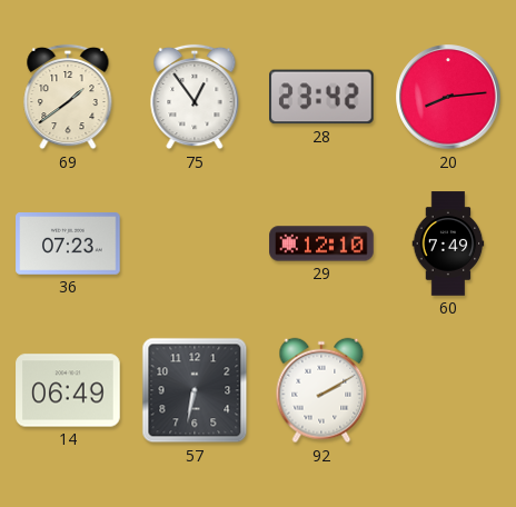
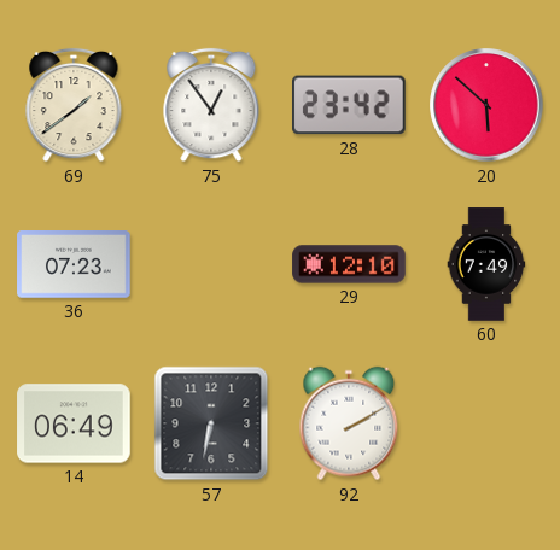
20: 8:14 -> 5:52 (486, 105)
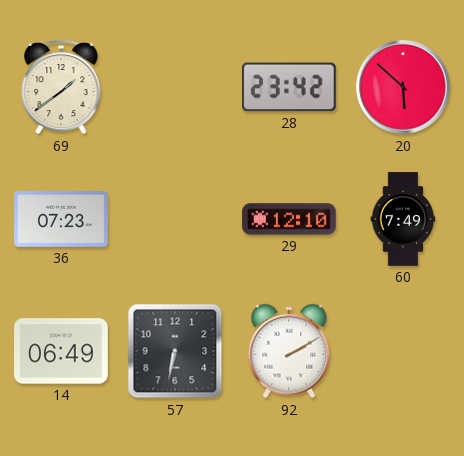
75: 12:54 -> none (211, 105)
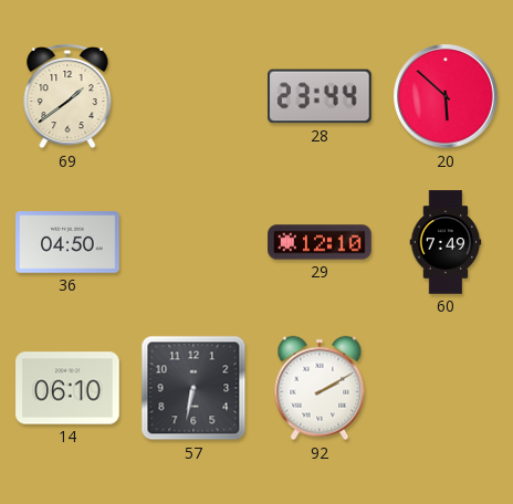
28: 23:42 -> 23:44 (321, 96)
36: 07:23 -> 04:50 (67, 242)
14: 06:49 -> 06:10 (67, 388)
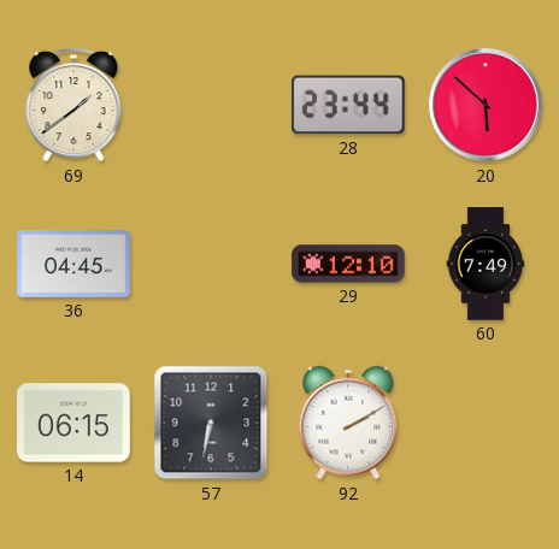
36: 04:50 -> 04:45 (73, 264)
14: 06:10 -> 06:15 (73, 423)
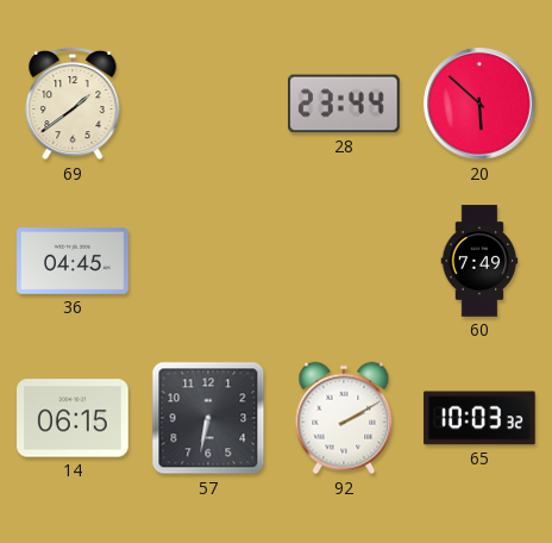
29: 12:10 -> none (348, 264)
65: none -> 10:03 (479, 418)
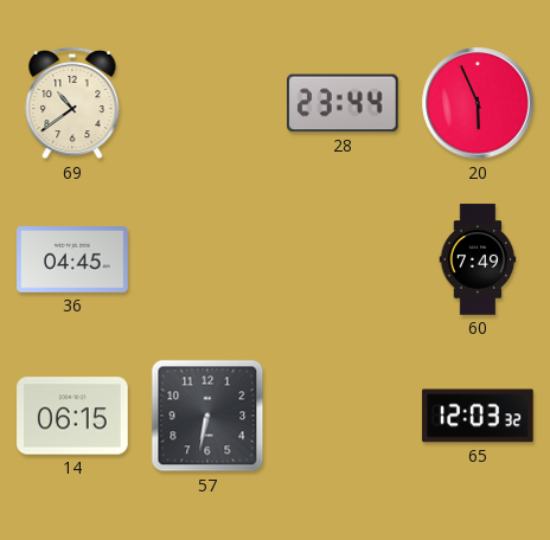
69: 1:39 -> 10:39 (72, 103)
20: 5:52 -> 5:56 (478, 103)
92: 2:10 -> none (344, 418)
65: 10:03 -> 12:03 (478, 416)
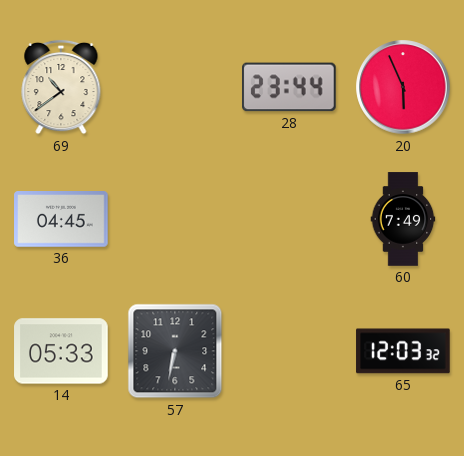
14: 06:15 -> 05:33 (61, 351)
